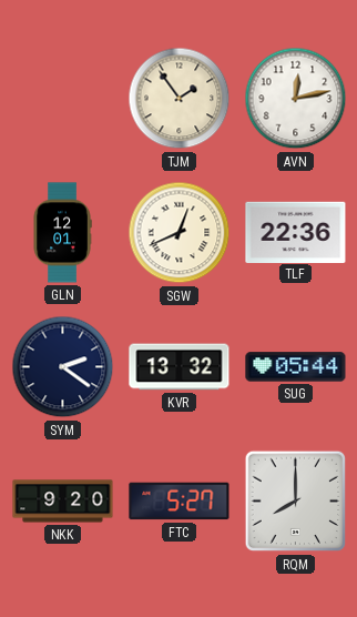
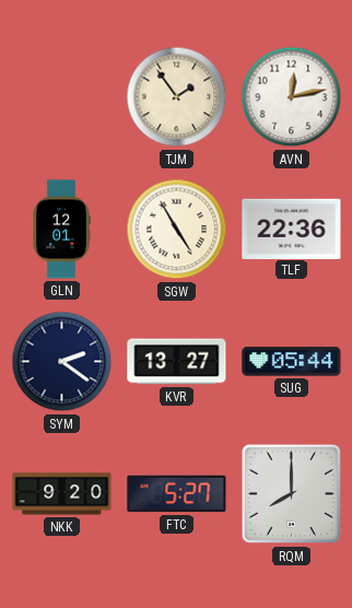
SGW: 12:41 -> 4:55 (177, 230)
KVR: 13:32 -> 13:27 (177, 362)
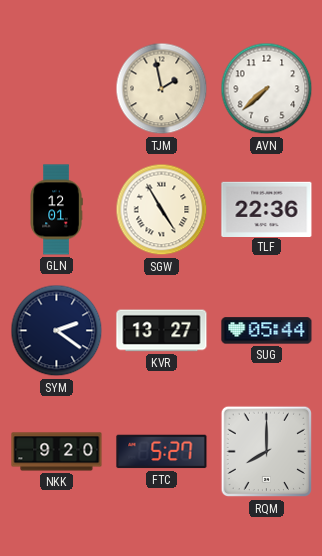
TJM: 1:54 -> 1:58 (162, 89)
AVN: 12:13 -> 7:38 (267, 89)
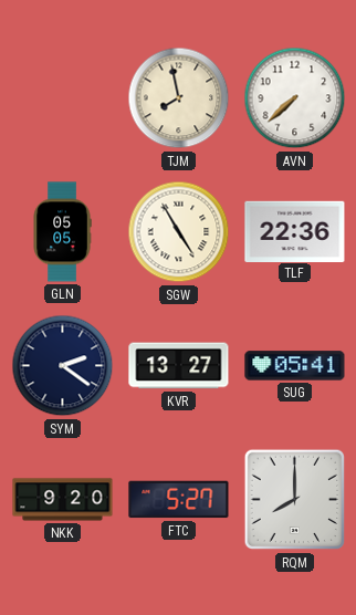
TJM: 1:58 -> 7:58 (179, 98)
GLN: 12:01 -> 05:05 (62, 232)
SUG: 05:44 -> 05:41 (295, 366)
